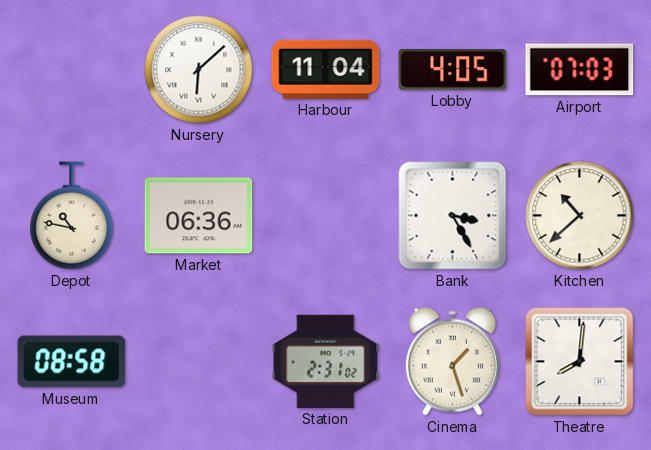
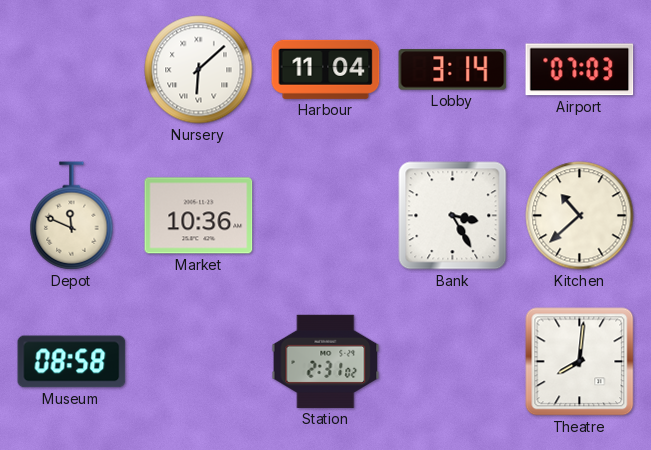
Lobby: 4:05 -> 3:14 (453, 70)
Depot: 10:47 -> 11:49 (72, 216)
Market: 06:36 -> 10:36 (199, 216)
Cinema: 1:27 -> none (452, 361)
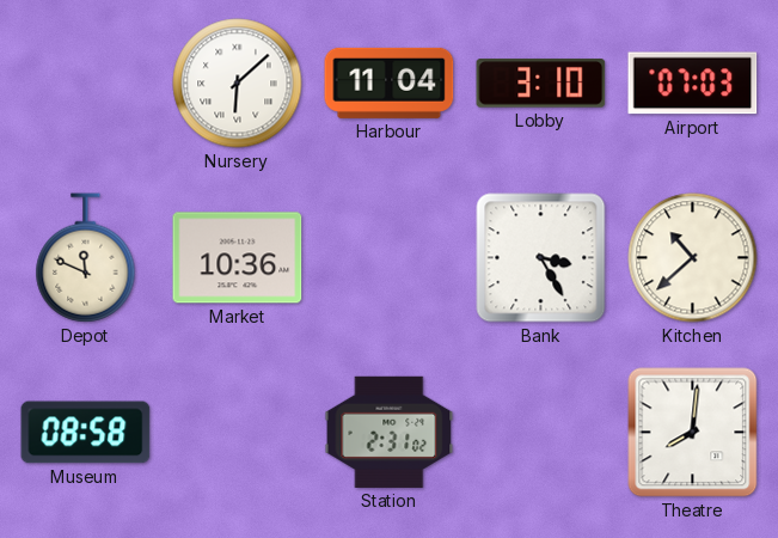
Lobby: 3:14 -> 3:10 (541, 84)
